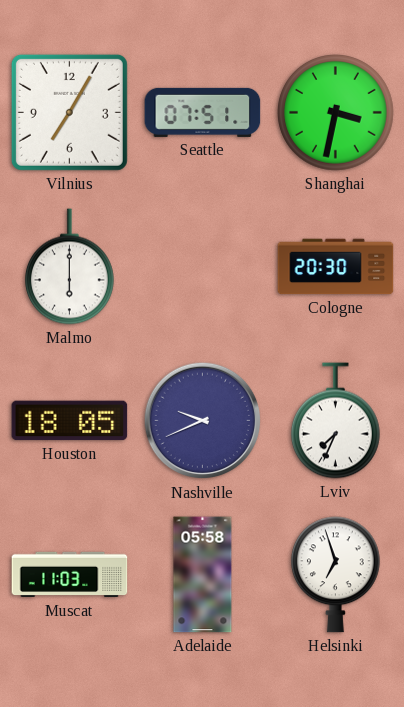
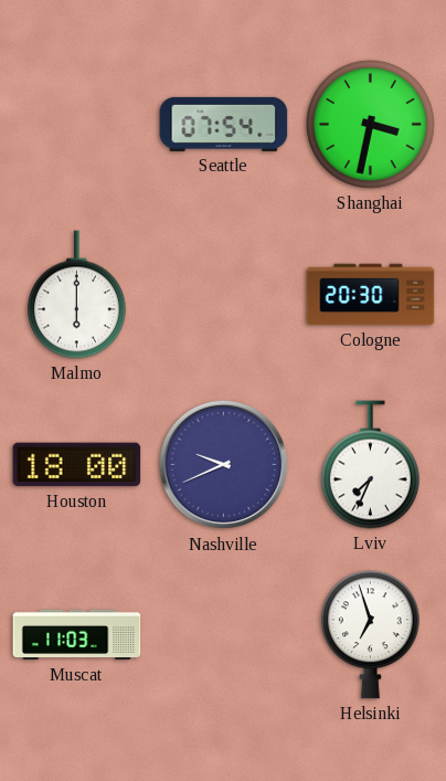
Vilnius: 7:05 -> none (69, 112)
Seattle: 07:51 -> 07:54 (224, 124)
Houston: 18:05 -> 18:00 (77, 465)
Adelaide: 05:58 -> none (203, 575)
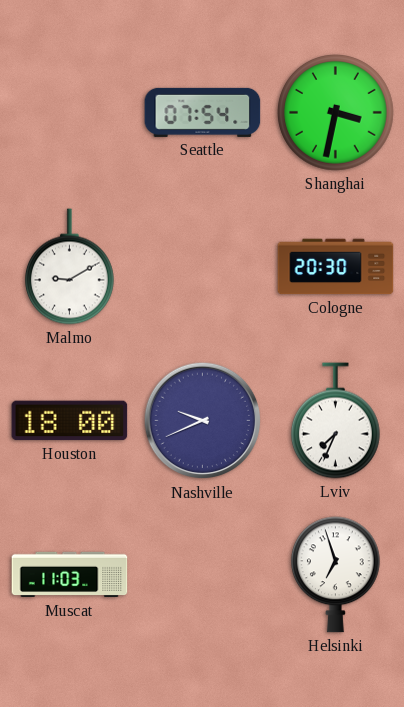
Malmo: 6:00 -> 9:10 (69, 267)
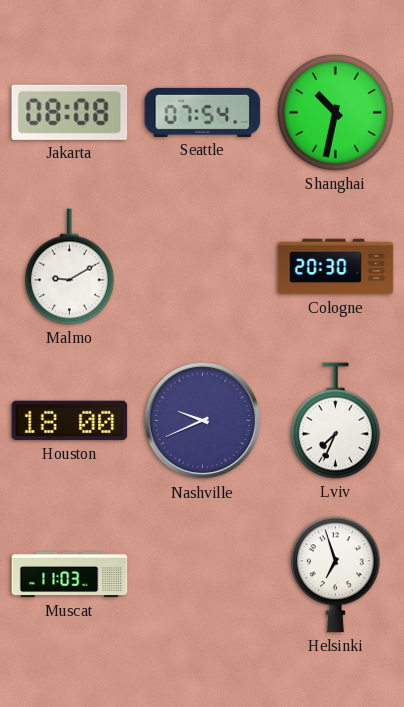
Jakarta: none -> 08:08 (70, 112)
Shanghai: 3:32 -> 10:32 (336, 113)
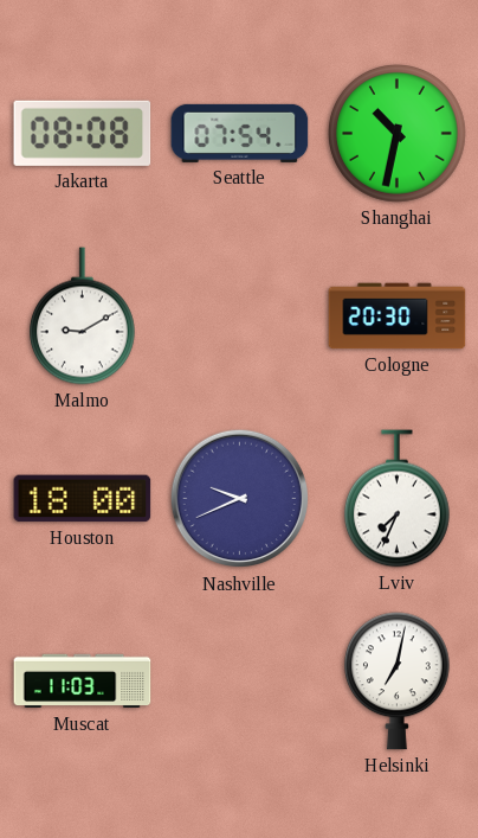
Helsinki: 6:57 -> 7:02 (396, 682)
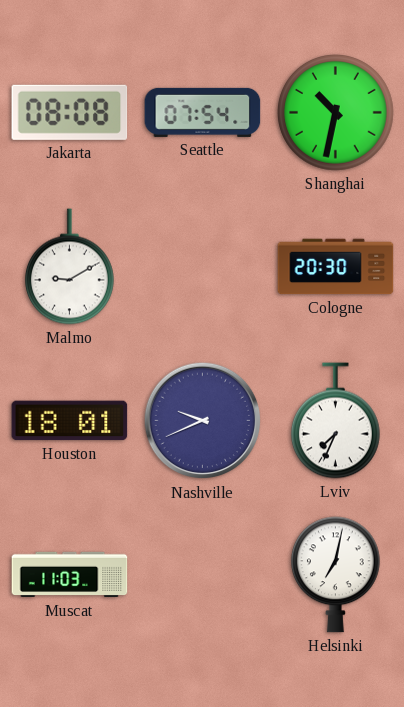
Houston: 18:00 -> 18:01 (70, 421)
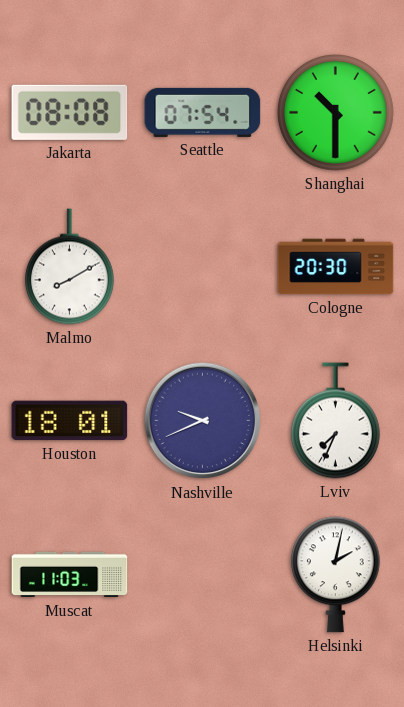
Shanghai: 10:32 -> 10:30 (336, 113)
Malmo: 9:10 -> 8:10 (69, 267)
Helsinki: 7:02 -> 2:02 (335, 575)
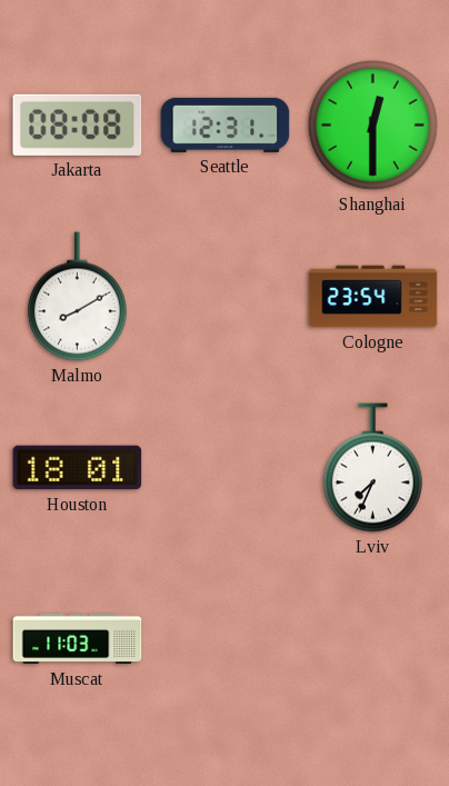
Seattle: 07:54 -> 12:31 (226, 125)
Shanghai: 10:30 -> 12:30 (373, 126)
Cologne: 20:30 -> 23:54 (373, 297)
Nashville: 9:41 -> none (203, 421)
Helsinki: 2:02 -> none (335, 575)
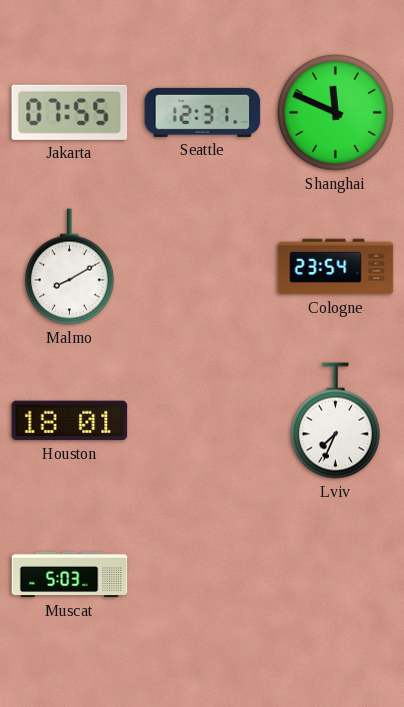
Jakarta: 08:08 -> 07:55 (70, 112)
Shanghai: 12:30 -> 11:49 (336, 113)
Muscat: 11:03 -> 5:03 (70, 575)
